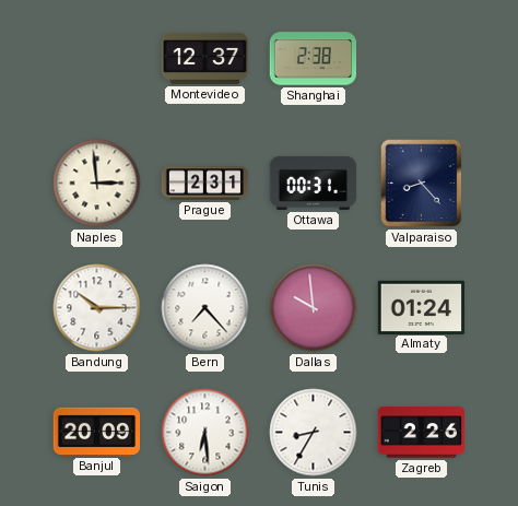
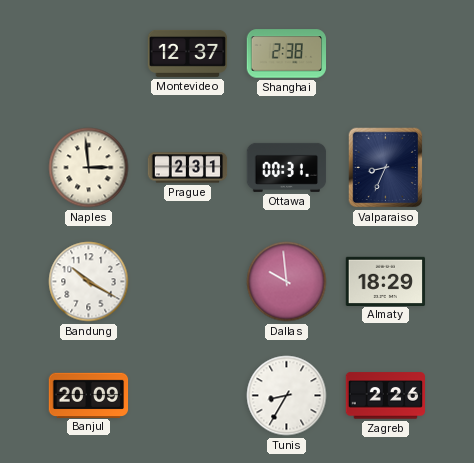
Valparaiso: 8:23 -> 8:34 (386, 168)
Bandung: 10:15 -> 10:20 (89, 282)
Bern: 7:23 -> none (205, 308)
Almaty: 01:24 -> 18:29 (386, 281)
Saigon: 6:29 -> none (205, 433)
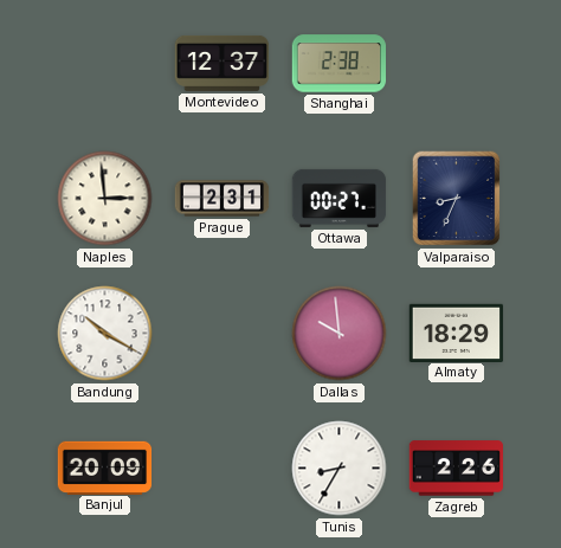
Ottawa: 00:31 -> 00:27 (340, 198)
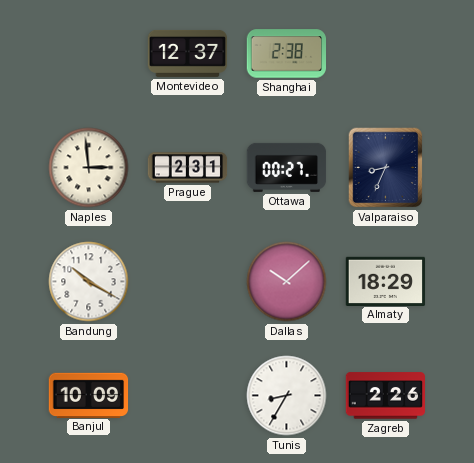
Dallas: 9:59 -> 10:08 (287, 282)
Banjul: 20:09 -> 10:09 (89, 395)
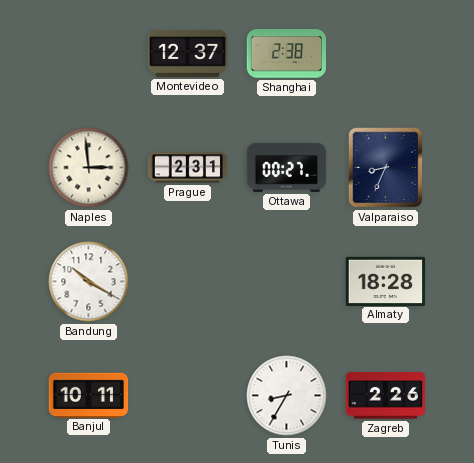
Dallas: 10:08 -> none (287, 282)
Almaty: 18:29 -> 18:28 (386, 281)
Banjul: 10:09 -> 10:11 (89, 395)
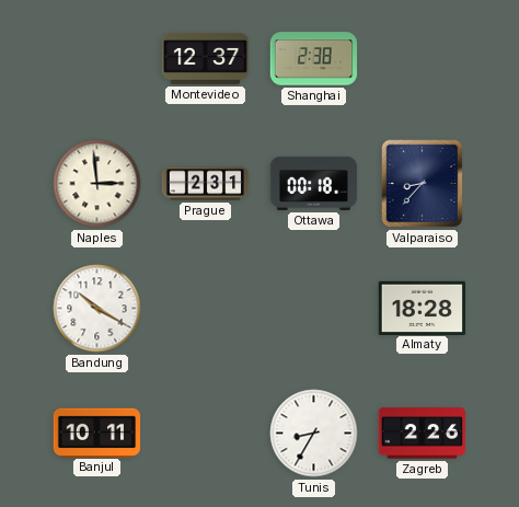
Ottawa: 00:27 -> 00:18 (314, 183)
Valparaiso: 8:34 -> 8:37 (423, 184)
